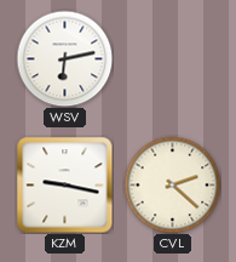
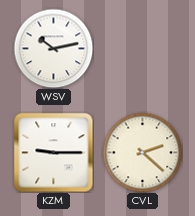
WSV: 6:13 -> 10:13 (53, 48)
KZM: 9:17 -> 9:15 (53, 152)
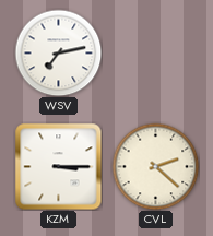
WSV: 10:13 -> 7:13 (58, 52)
KZM: 9:15 -> 3:15 (58, 166)
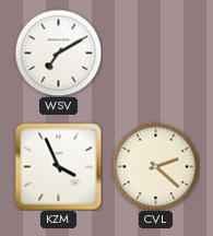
WSV: 7:13 -> 7:10 (58, 52)
KZM: 3:15 -> 3:56 (58, 166)
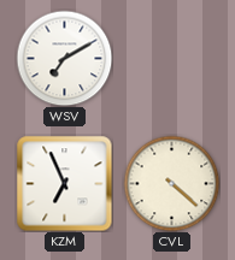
KZM: 3:56 -> 6:56 (64, 183)
CVL: 2:22 -> 4:22 (171, 183)
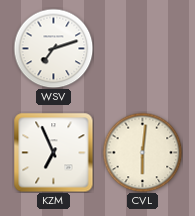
WSV: 7:10 -> 7:12 (53, 48)
CVL: 4:22 -> 6:01 (142, 152)
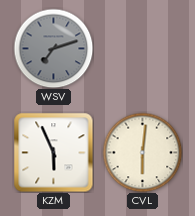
WSV dial: white -> grey (53, 48)
KZM: 6:56 -> 5:56 (53, 152)
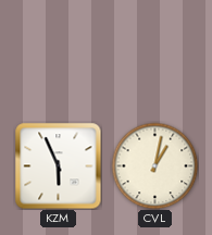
WSV: 7:12 -> none (53, 48)
CVL: 6:01 -> 1:02 (154, 165)
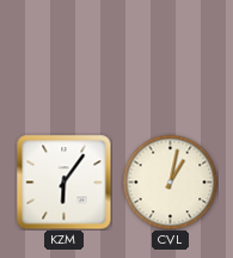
KZM: 5:56 -> 6:06 (63, 182)
